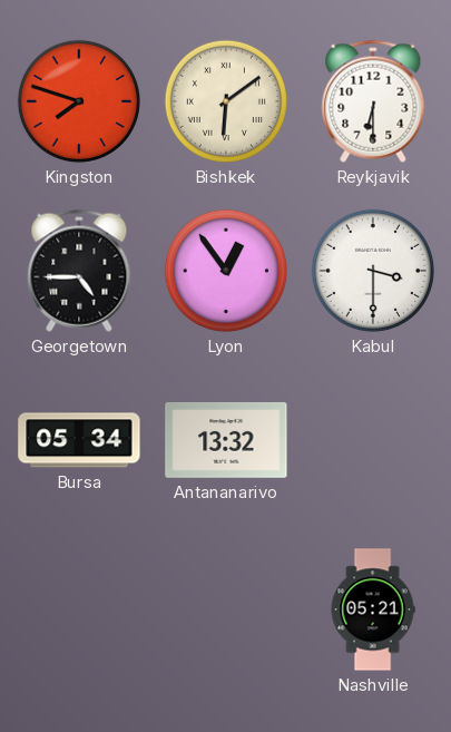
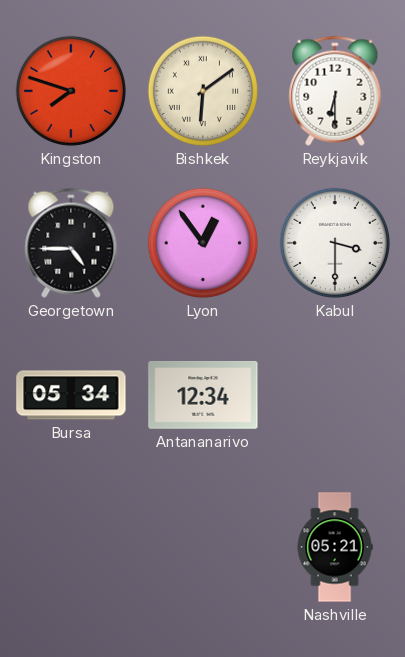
Antananarivo: 13:32 -> 12:34 (203, 395)
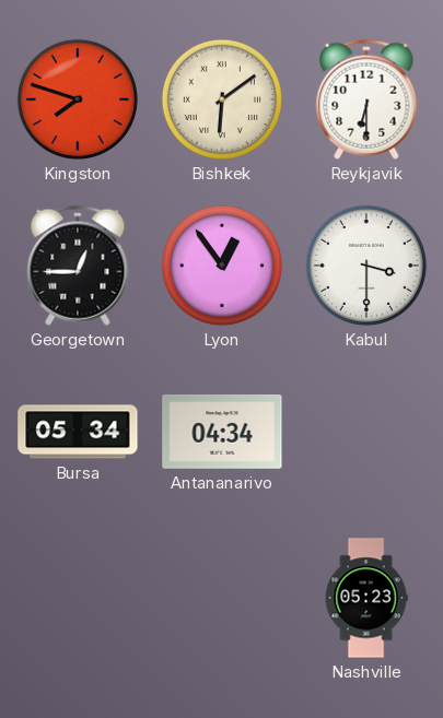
Georgetown: 4:45 -> 12:45 (78, 266)
Antananarivo: 12:34 -> 04:34 (222, 432)
Nashville: 05:21 -> 05:23 (366, 598)
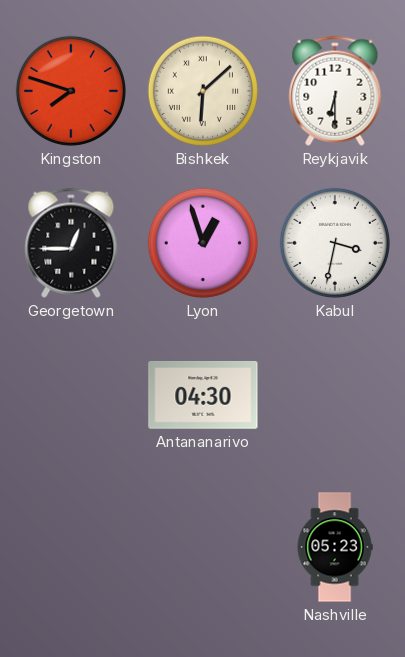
Bishkek: 6:09 -> 6:08 (203, 91)
Lyon: 12:54 -> 12:57 (203, 243)
Kabul: 3:30 -> 3:32 (335, 243)
Bursa: 05:34 -> none (78, 432)
Antananarivo: 04:34 -> 04:30 (203, 395)
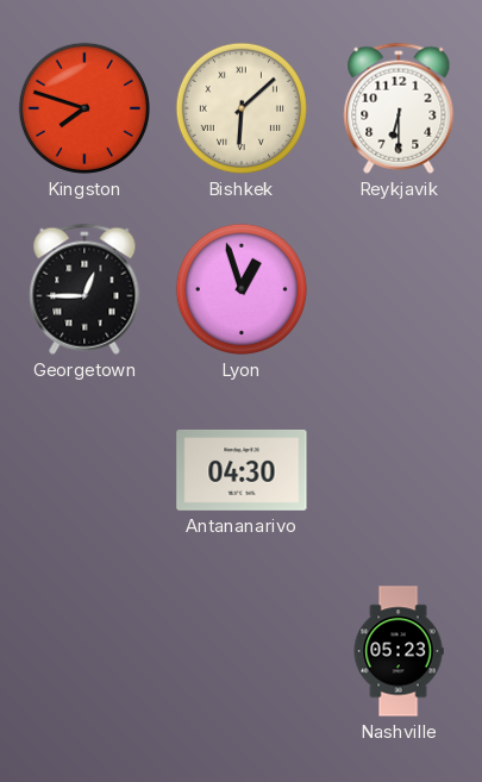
Kabul: 3:32 -> none (335, 243)
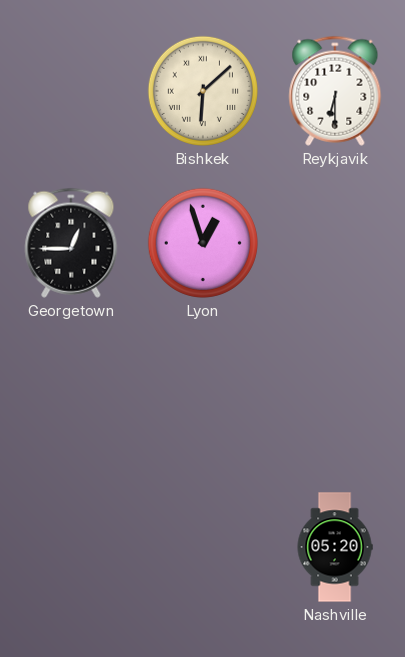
Kingston: 7:48 -> none (84, 108)
Antananarivo: 04:30 -> none (242, 470)
Nashville: 05:23 -> 05:20 (335, 547)
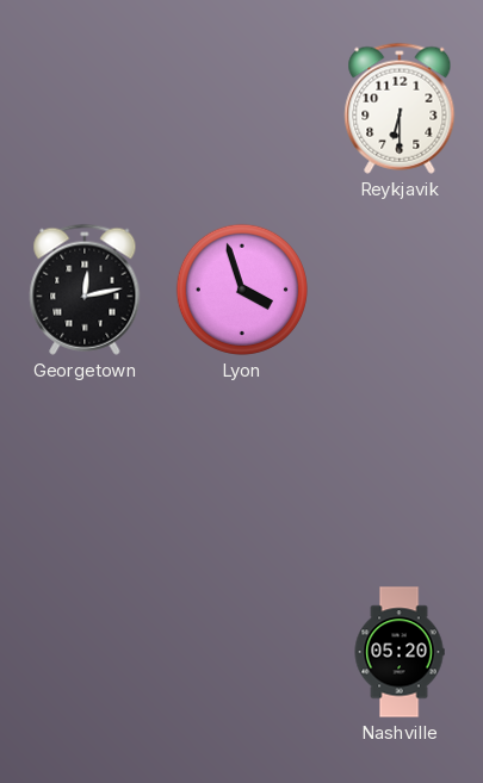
Bishkek: 6:08 -> none (203, 91)
Georgetown: 12:45 -> 12:13 (85, 290)
Lyon: 12:57 -> 3:57 (242, 290)
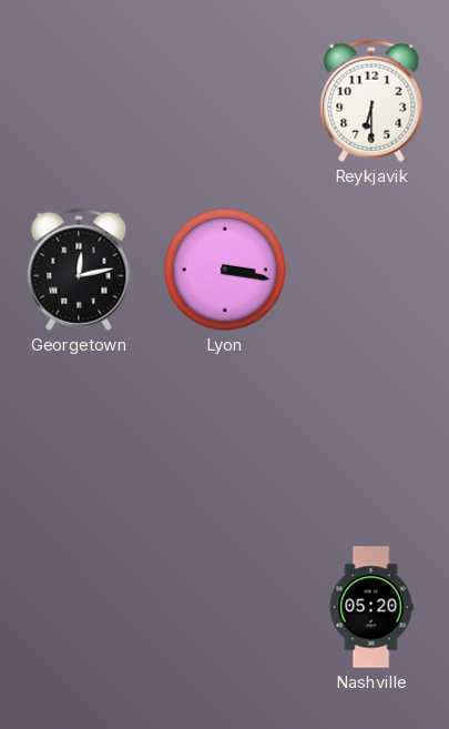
Lyon: 3:57 -> 3:17 (225, 270)
